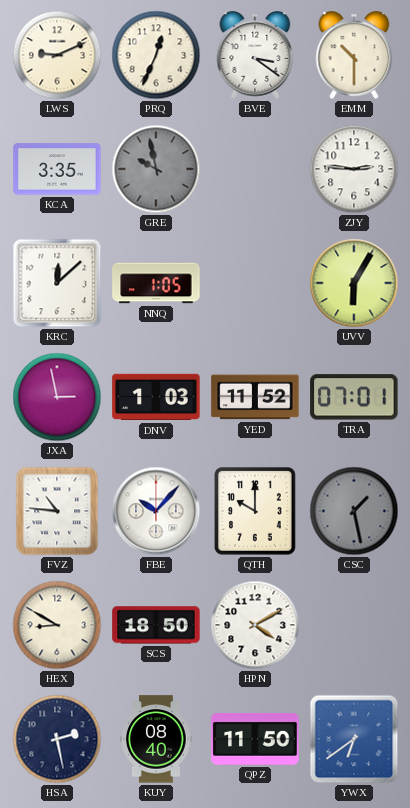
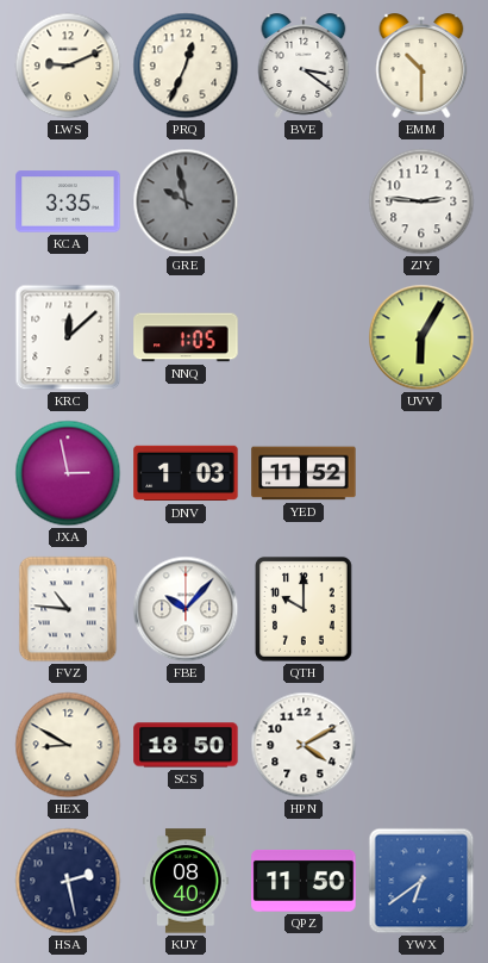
TRA: 07:01 -> none (354, 397)
CSC: 1:28 -> none (354, 511)
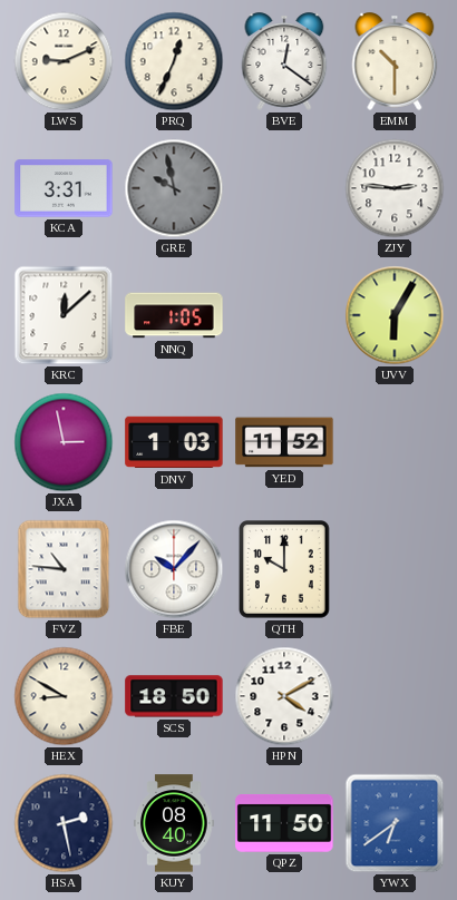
BVE: 3:21 -> 12:21 (284, 61)
KCA: 3:35 -> 3:31 (64, 188)
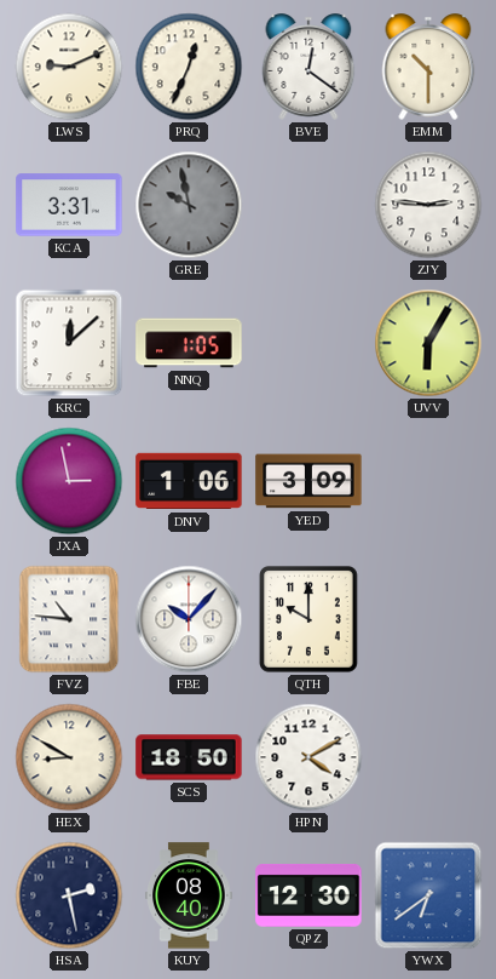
DNV: 1:03 -> 1:06 (189, 481)
YED: 11:52 -> 3:09 (308, 481)
QPZ: 11:50 -> 12:30 (308, 895)
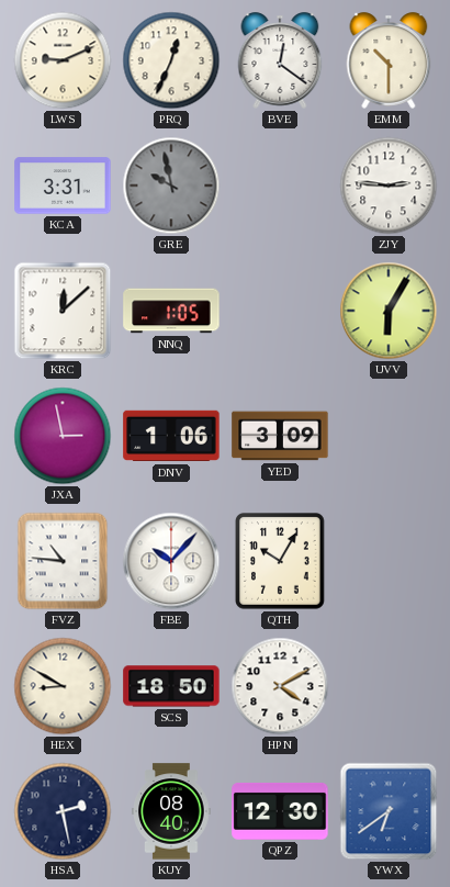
QTH: 10:00 -> 10:05 (281, 562)
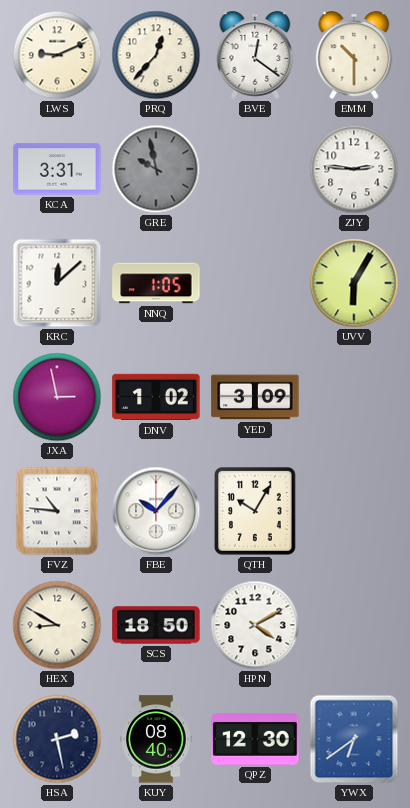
PRQ: 12:34 -> 12:37 (156, 55)
DNV: 1:06 -> 1:02 (156, 397)
